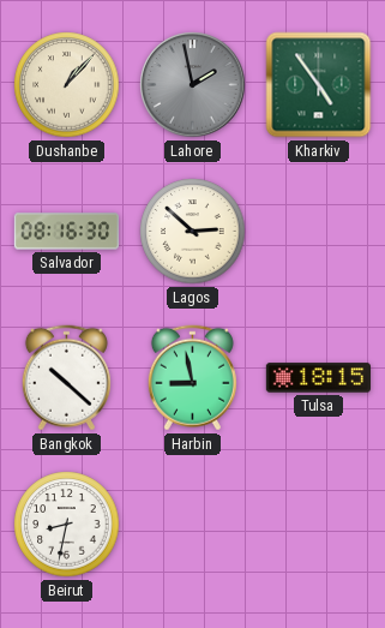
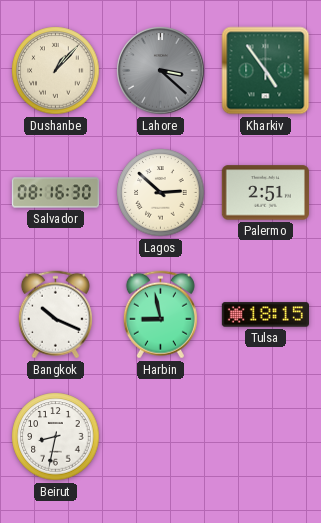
Lahore: 1:58 -> 3:22 (161, 71)
Palermo: none -> 2:51 (265, 193)
Bangkok: 10:22 -> 10:19 (55, 315)
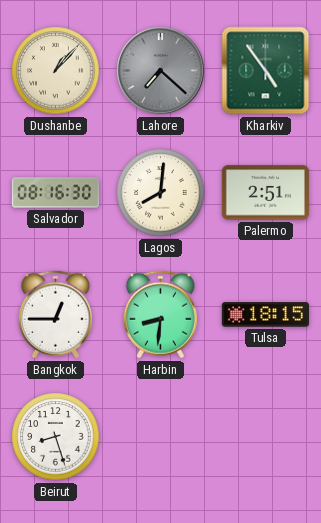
Lahore: 3:22 -> 7:22 (161, 71)
Lagos: 2:52 -> 8:01 (161, 193)
Bangkok: 10:19 -> 12:45 (55, 315)
Harbin: 8:58 -> 8:31 (160, 315)
Beirut: 8:32 -> 8:27 (56, 437)
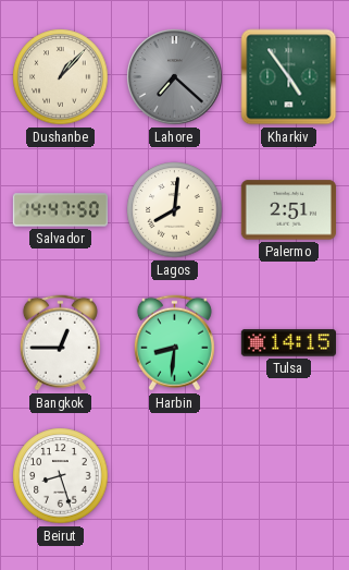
Salvador: 08:16 -> 14:47 (60, 210)
Tulsa: 18:15 -> 14:15 (288, 343)
